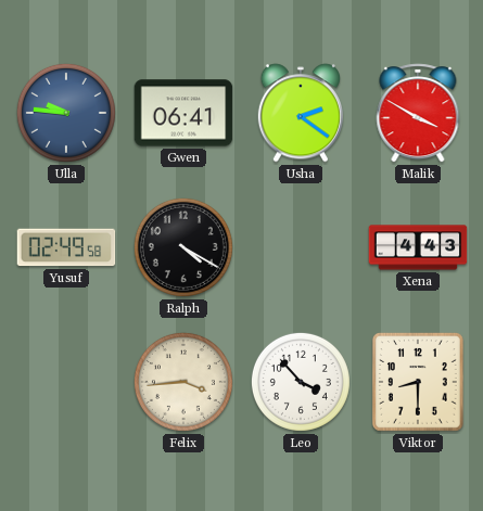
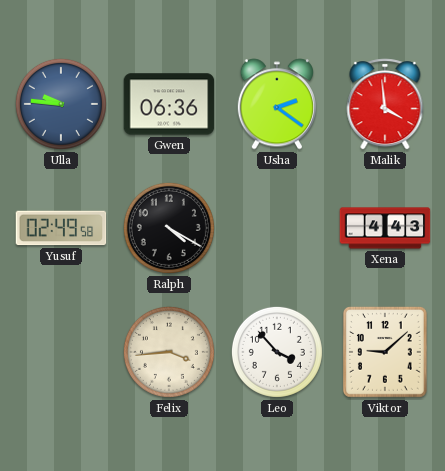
Gwen: 06:41 -> 06:36 (169, 104)
Malik: 3:50 -> 3:59 (385, 104)
Viktor: 8:30 -> 9:08 (385, 353)
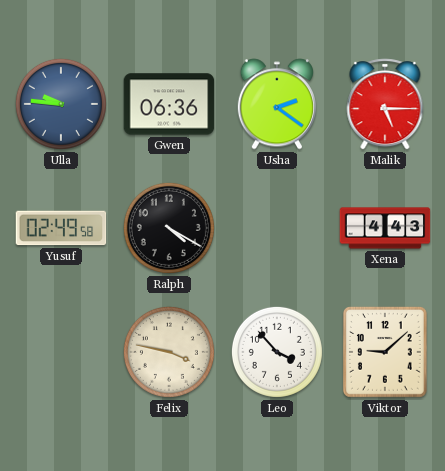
Malik: 3:59 -> 5:15 (385, 104)
Felix: 3:44 -> 3:47 (169, 352)
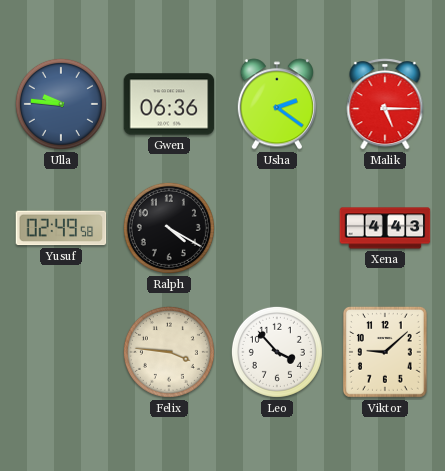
Felix: 3:47 -> 3:46 (169, 352)
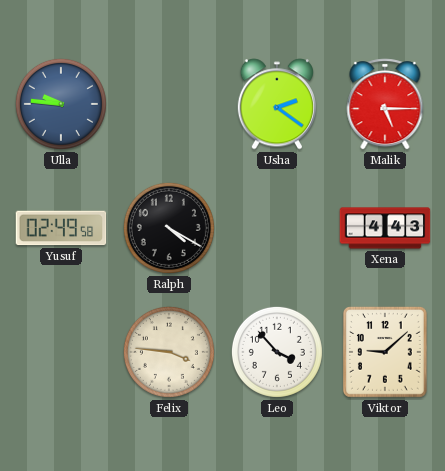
Gwen: 06:36 -> none (169, 104)
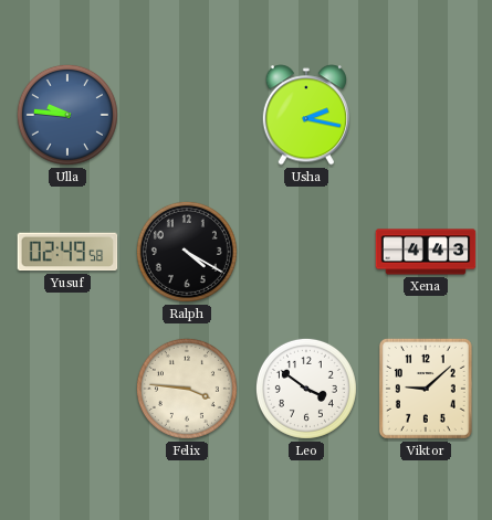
Usha: 2:21 -> 2:17 (305, 115)
Malik: 5:15 -> none (385, 104)
Leo: 3:53 -> 3:51 (306, 389)
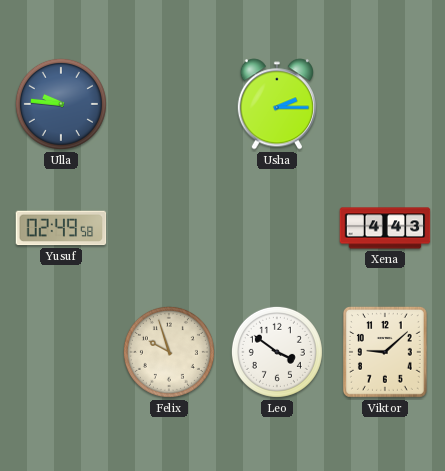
Usha: 2:17 -> 2:15 (276, 104)
Ralph: 4:20 -> none (187, 252)
Felix: 3:46 -> 9:57 (169, 352)
